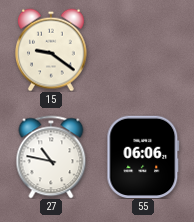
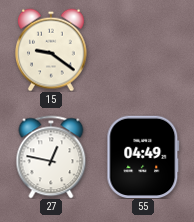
27: 10:47 -> 12:47 (51, 157)
55: 06:06 -> 04:49 (143, 156)
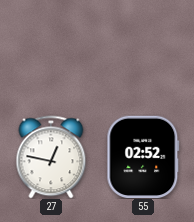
15: 9:21 -> none (52, 50)
55: 04:49 -> 02:52 (143, 156)
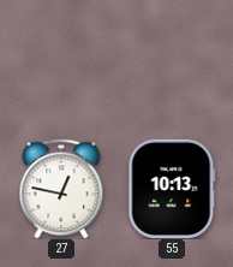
55: 02:52 -> 10:13 (172, 188)
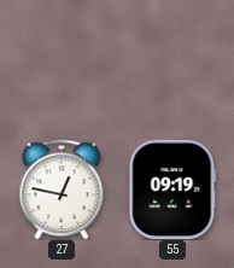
55: 10:13 -> 09:19 (172, 188)
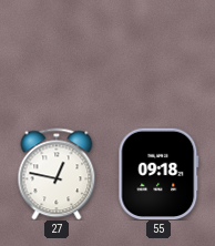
55: 09:19 -> 09:18 (158, 173)
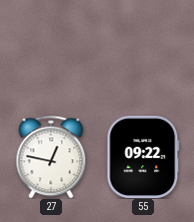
55: 09:18 -> 09:22 (143, 156)
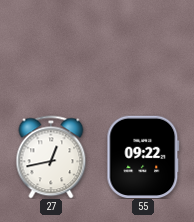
27: 12:47 -> 12:43 (51, 157)
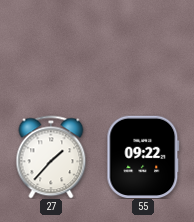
27: 12:43 -> 1:37 (51, 157)
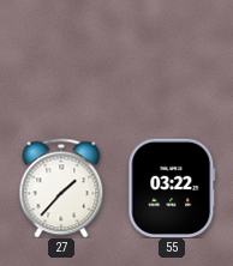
55: 09:22 -> 03:22 (172, 187)
